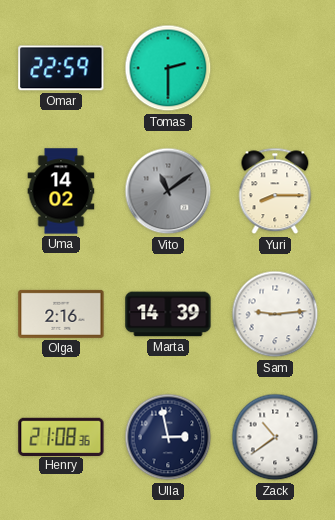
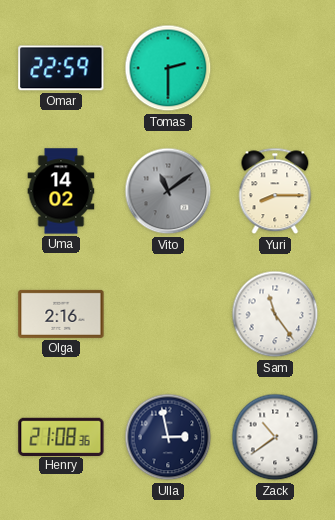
Marta: 14:39 -> none (168, 314)
Sam: 9:14 -> 11:24 (275, 314)
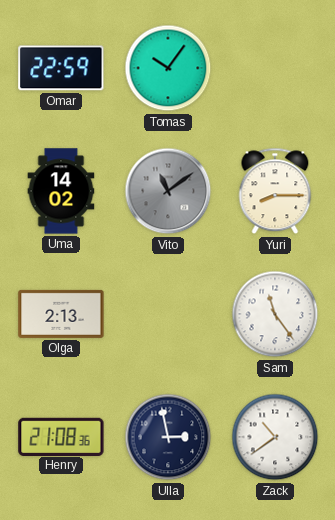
Tomas: 2:30 -> 10:06 (168, 68)
Olga: 2:16 -> 2:13 (61, 314)
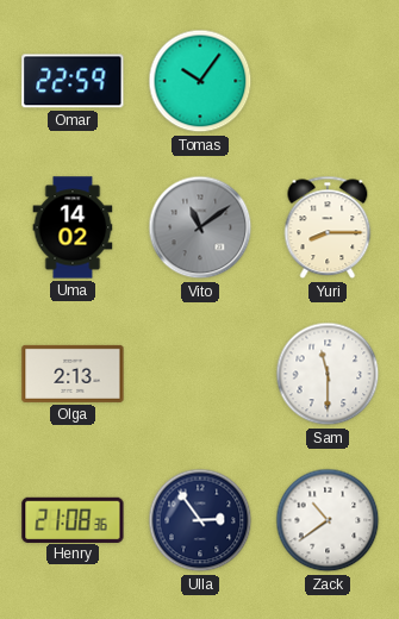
Sam: 11:24 -> 11:30 (328, 374)
Ulla: 2:58 -> 2:54 (200, 520)
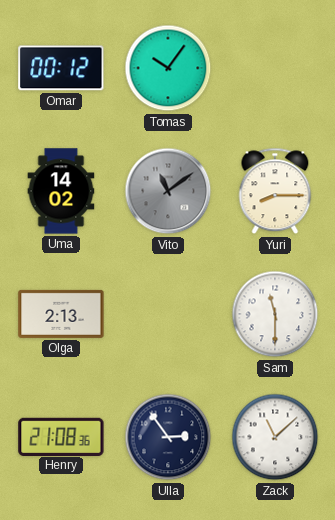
Omar: 22:59 -> 00:12 (61, 68)
Zack: 10:39 -> 11:08 (275, 437)
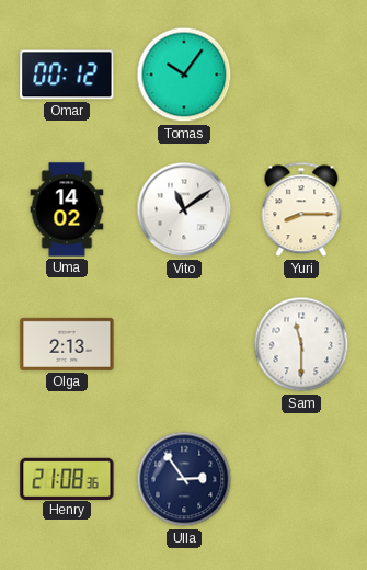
Vito dial: grey -> white (184, 209)
Zack: 11:08 -> none (275, 437)
